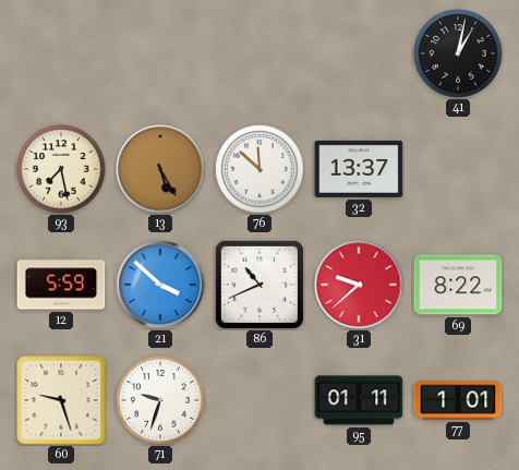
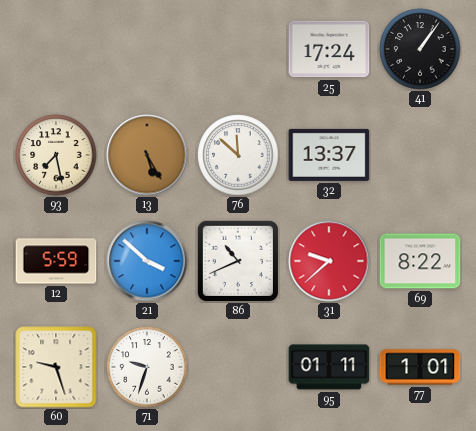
25: none -> 17:24 (329, 49)
41: 1:02 -> 1:06 (420, 49)
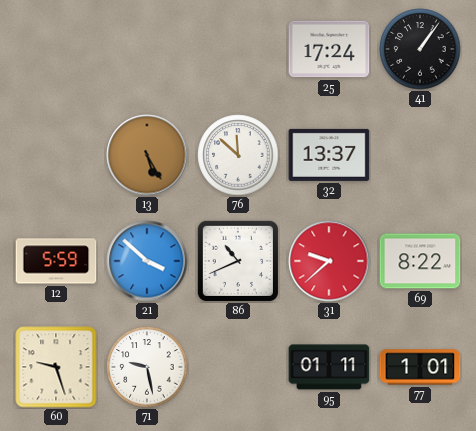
93: 7:28 -> none (56, 155)
71: 9:33 -> 9:28 (147, 367)
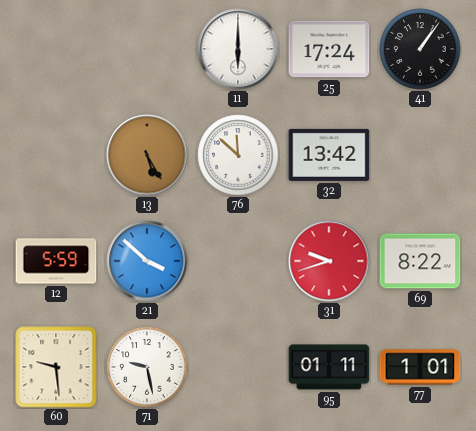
11: none -> 6:00 (238, 49)
32: 13:37 -> 13:42 (329, 155)
86: 10:41 -> none (237, 260)
31: 9:38 -> 9:42 (329, 261)
60: 9:27 -> 9:29 (56, 367)
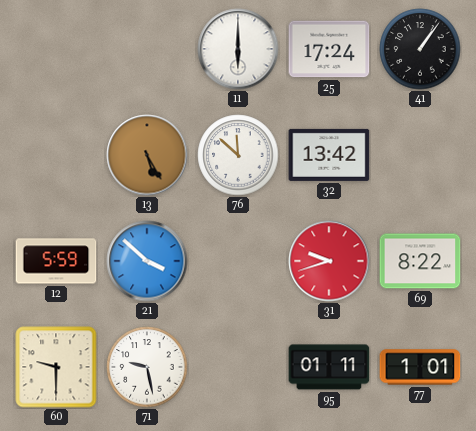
60: 9:29 -> 9:30 (56, 367)
